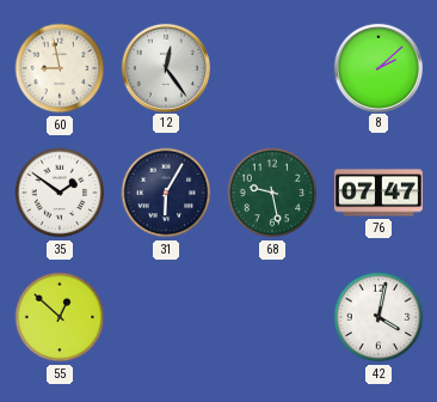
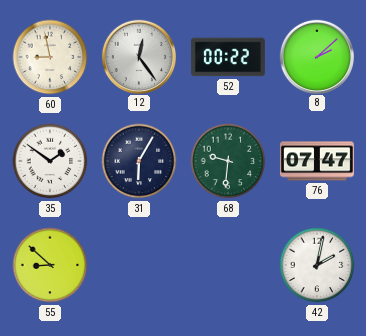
52: none -> 00:22 (228, 57)
68: 9:28 -> 9:31 (228, 161)
55: 12:52 -> 8:52 (50, 265)
42: 4:02 -> 2:02 (317, 265)
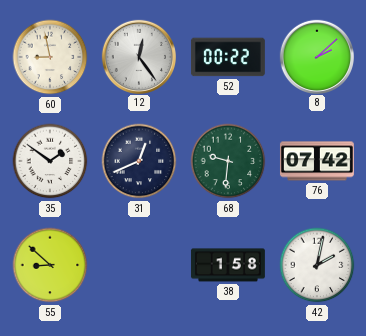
31: 6:05 -> 12:41 (139, 161)
76: 07:47 -> 07:42 (317, 161)
38: none -> 1:58 (228, 265)
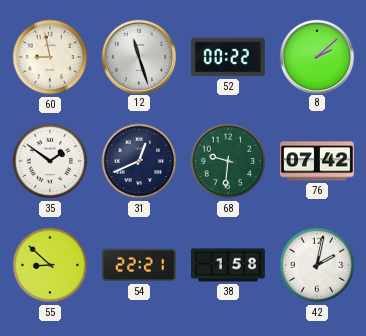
12: 12:24 -> 11:27 (138, 56)
54: none -> 22:21 (139, 265)
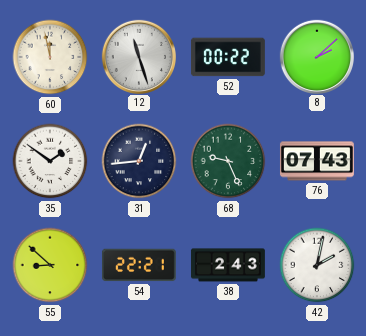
60: 8:58 -> 11:58 (50, 57)
31: 12:41 -> 12:44 (139, 161)
68: 9:31 -> 9:26 (228, 161)
76: 07:42 -> 07:43 (317, 161)
38: 1:58 -> 2:43 (228, 265)
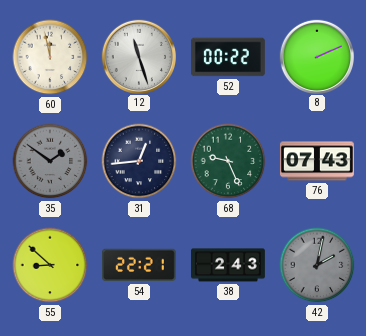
8: 2:08 -> 2:11 (316, 56)
35 dial: white -> grey (50, 161)
42 dial: white -> grey (317, 265)
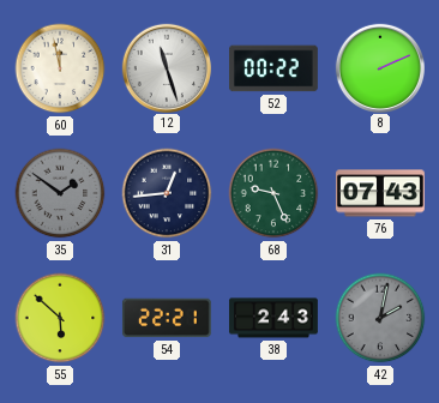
55: 8:52 -> 5:52 (60, 318)
